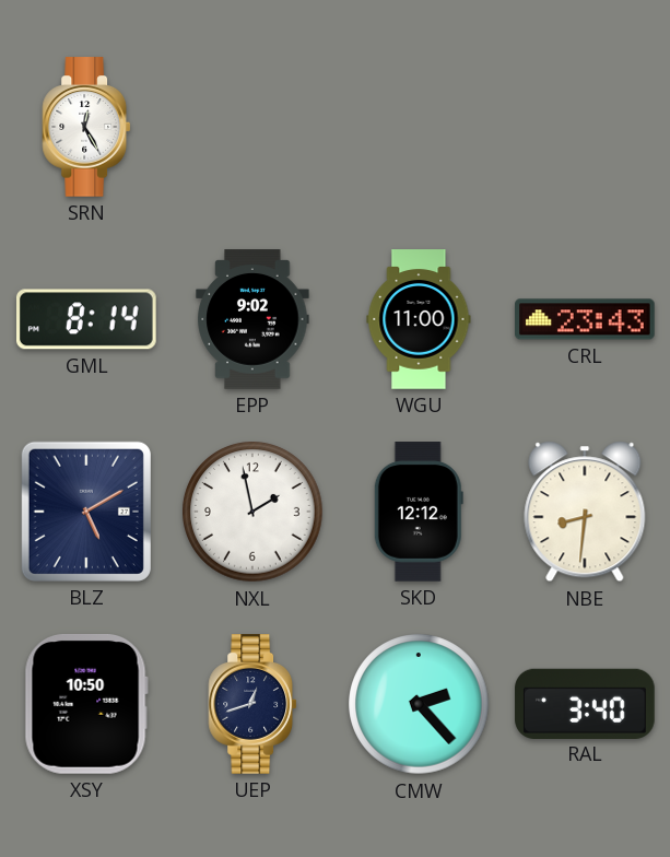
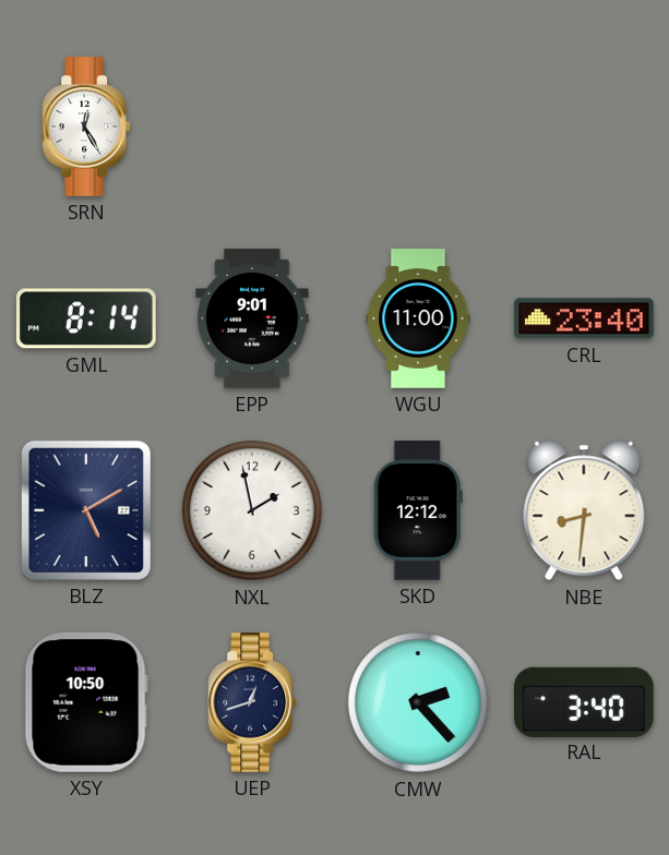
EPP: 9:02 -> 9:01 (252, 318)
CRL: 23:43 -> 23:40 (584, 318)
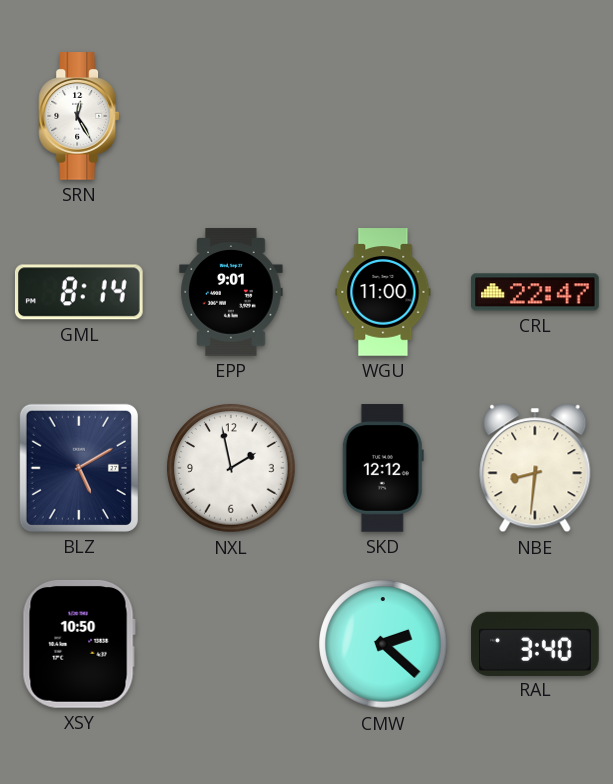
CRL: 23:40 -> 22:47 (535, 292)
UEP: 12:42 -> none (252, 702)
CMW: 2:23 -> 2:22 (383, 644)
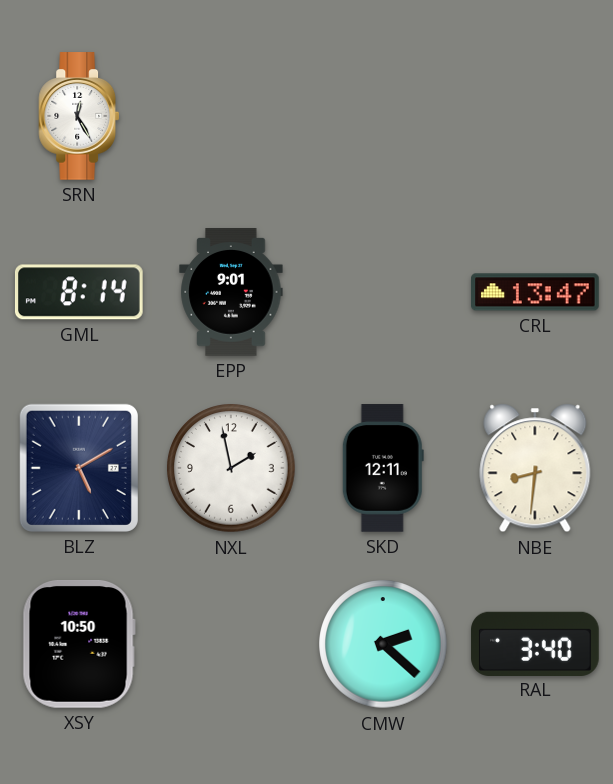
WGU: 11:00 -> none (383, 292)
CRL: 22:47 -> 13:47 (535, 292)
SKD: 12:12 -> 12:11 (383, 468)
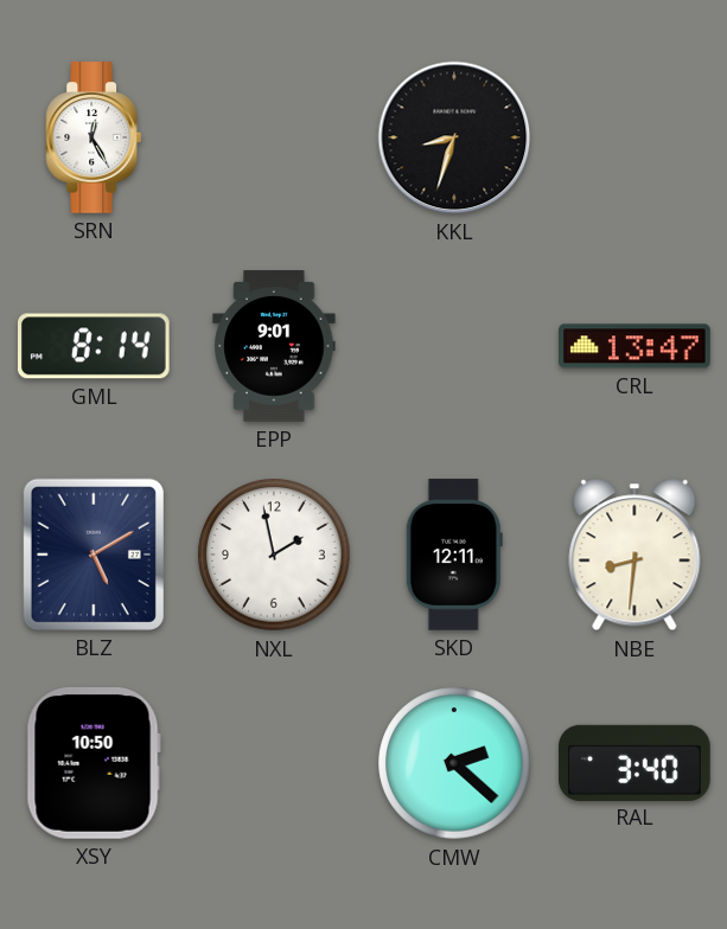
KKL: none -> 8:33 (454, 137)
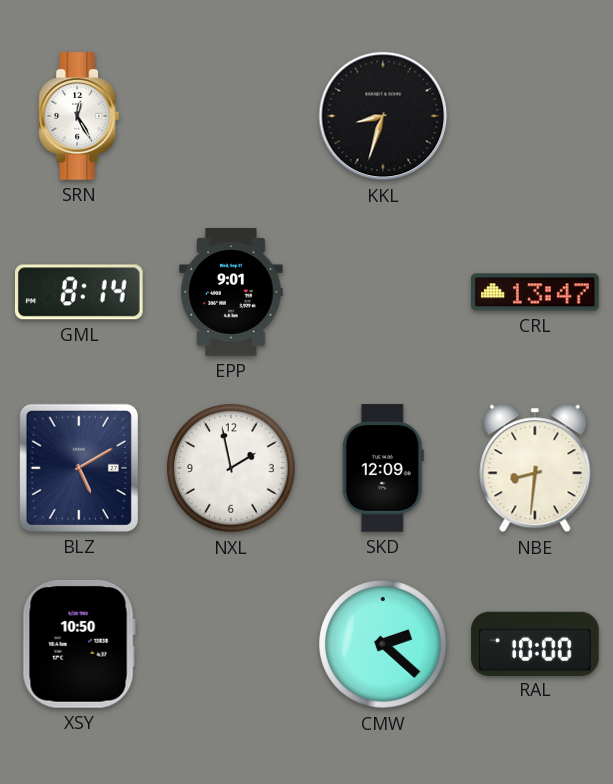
SKD: 12:11 -> 12:09 (383, 468)
RAL: 3:40 -> 10:00 (535, 643)
